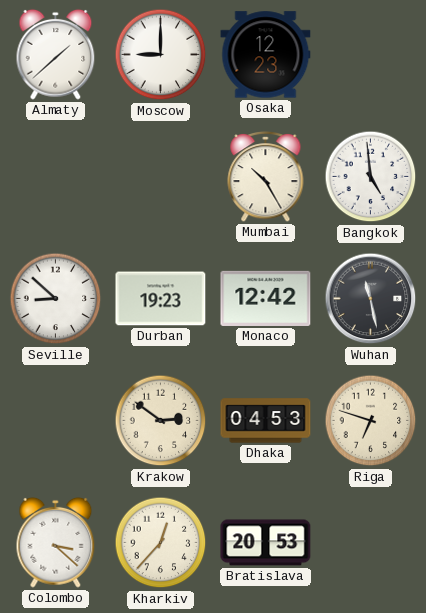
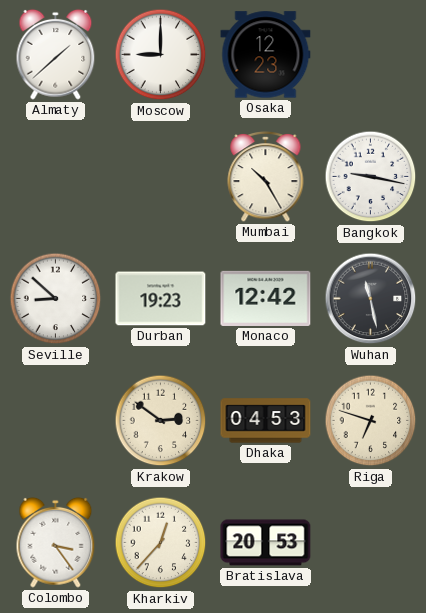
Bangkok: 4:59 -> 9:17 (371, 177)
Colombo: 3:22 -> 3:24 (56, 542)
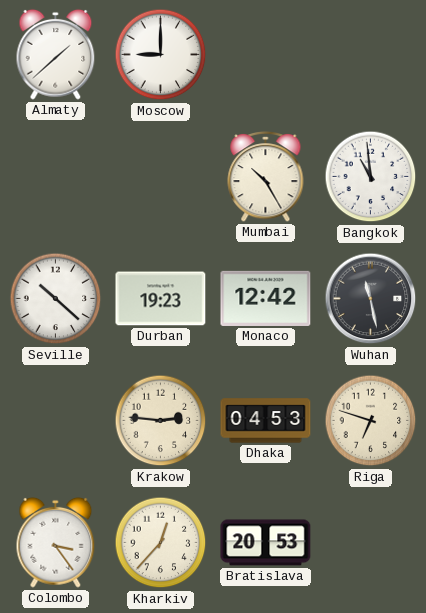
Osaka: 12:23 -> none (266, 55)
Bangkok: 9:17 -> 10:59 (371, 177)
Seville: 8:52 -> 10:22 (56, 299)
Krakow: 2:51 -> 2:46 (161, 421)
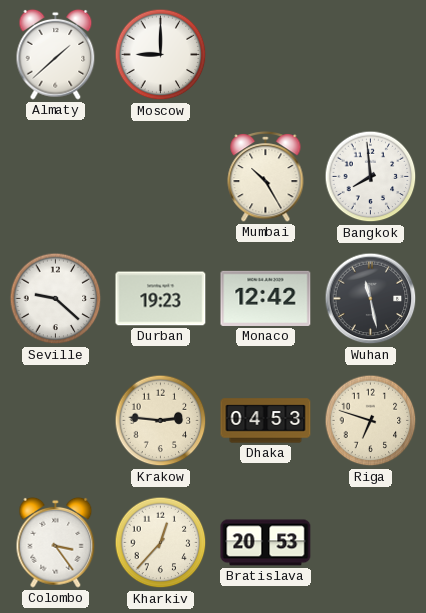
Bangkok: 10:59 -> 7:59 (371, 177)
Seville: 10:22 -> 9:22 (56, 299)
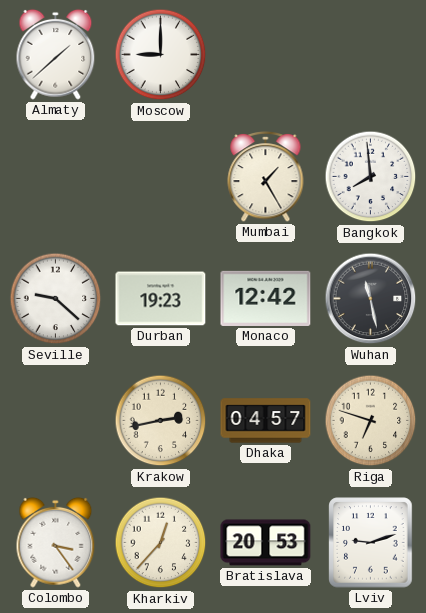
Mumbai: 10:25 -> 1:25 (266, 176)
Krakow: 2:46 -> 2:43 (161, 421)
Dhaka: 04:53 -> 04:57 (266, 421)
Lviv: none -> 9:12 (371, 543)
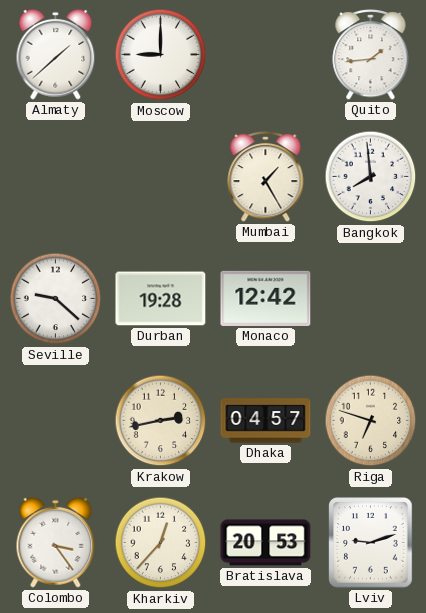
Quito: none -> 1:44 (371, 54)
Durban: 19:23 -> 19:28 (161, 299)
Wuhan: 11:28 -> none (371, 299)
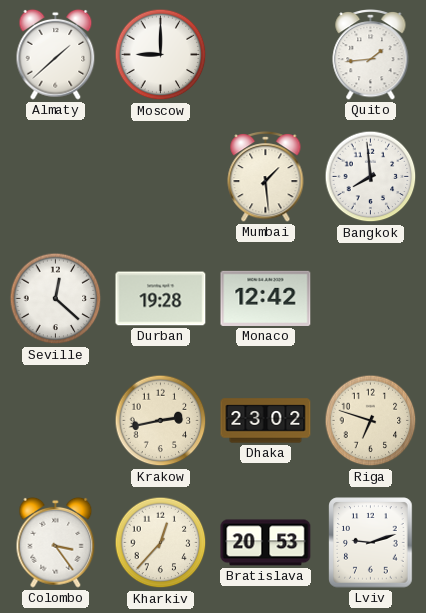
Mumbai: 1:25 -> 1:29 (266, 176)
Seville: 9:22 -> 12:22 (56, 299)
Dhaka: 04:57 -> 23:02 (266, 421)
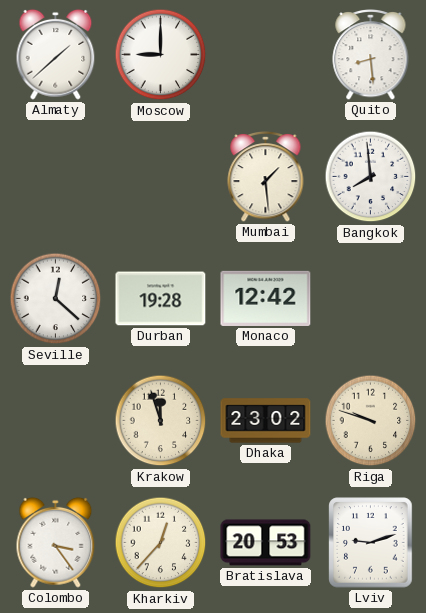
Quito: 1:44 -> 8:29 (371, 54)
Krakow: 2:43 -> 11:57 (161, 421)
Riga: 6:48 -> 9:48 (371, 421)
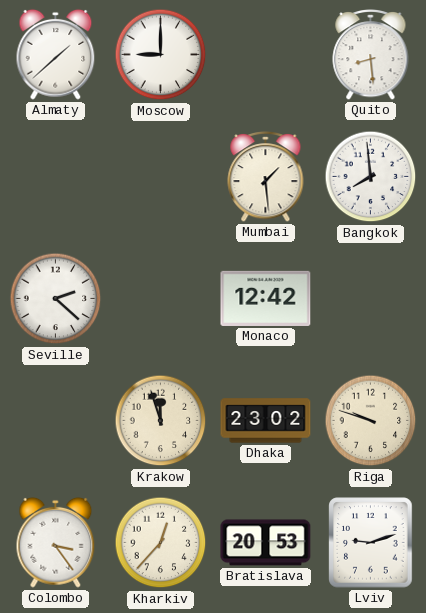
Seville: 12:22 -> 2:22 (56, 299)
Durban: 19:28 -> none (161, 299)
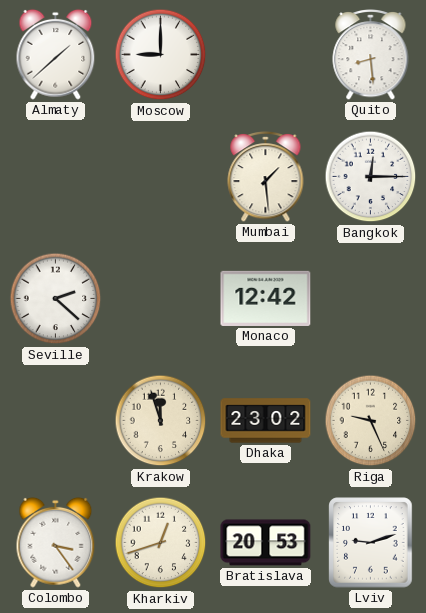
Bangkok: 7:59 -> 12:15 (371, 177)
Riga: 9:48 -> 9:26 (371, 421)
Kharkiv: 12:37 -> 12:42 (161, 543)
